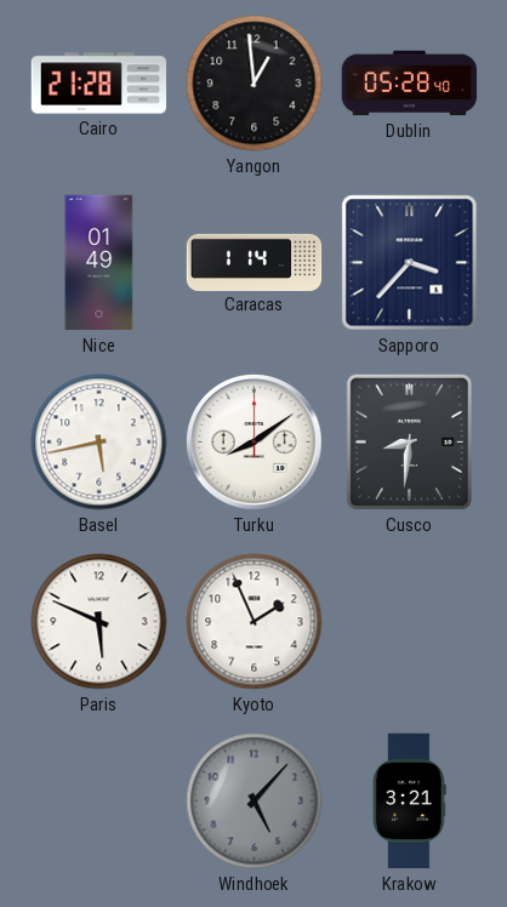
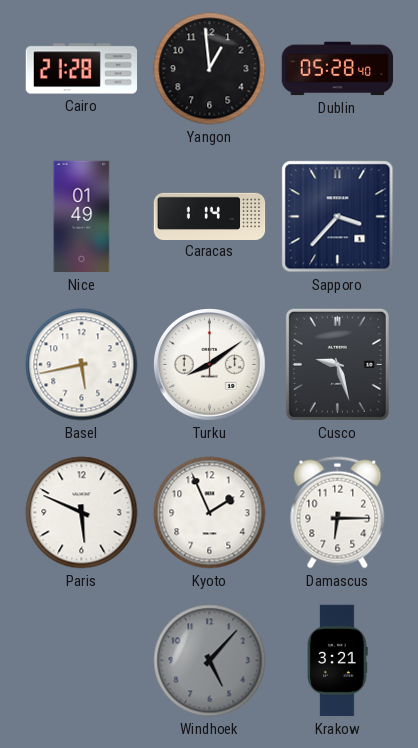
Cusco: 8:31 -> 9:27 (337, 364)
Damascus: none -> 6:15 (338, 513)
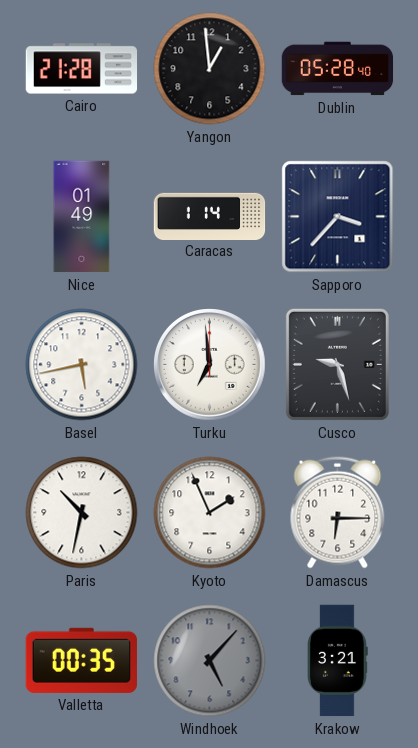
Turku: 8:09 -> 6:59 (210, 365)
Paris: 5:49 -> 10:32 (82, 513)
Valletta: none -> 00:35 (81, 660)
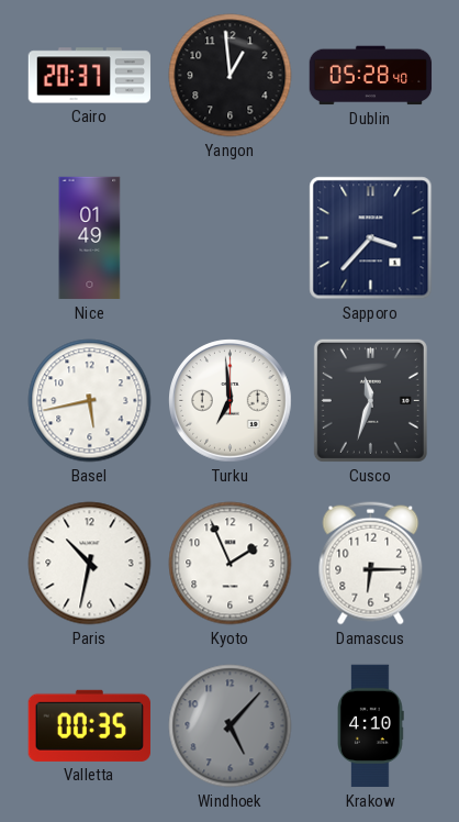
Cairo: 21:28 -> 20:37 (90, 76)
Caracas: 1:14 -> none (210, 216)
Cusco: 9:27 -> 11:33 (370, 400)
Krakow: 3:21 -> 4:10 (371, 726)
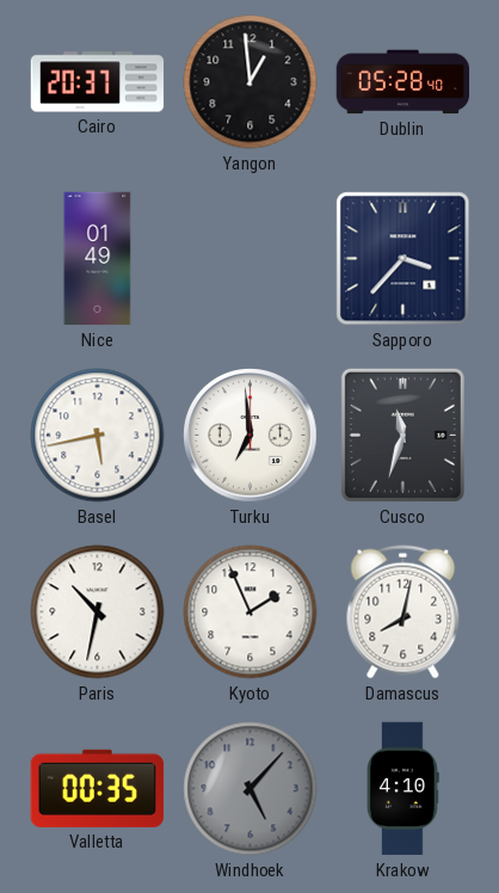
Damascus: 6:15 -> 8:02 (403, 612)
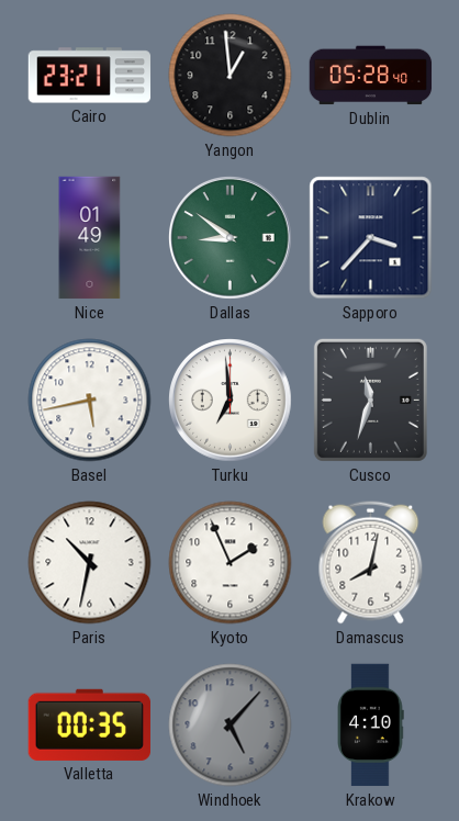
Cairo: 20:37 -> 23:21 (90, 76)
Dallas: none -> 8:51 (231, 238)
